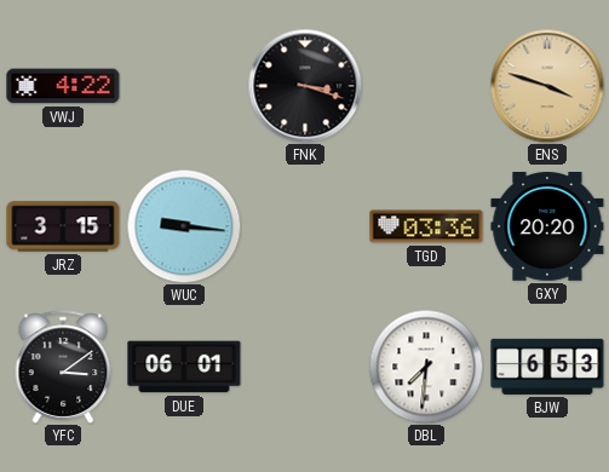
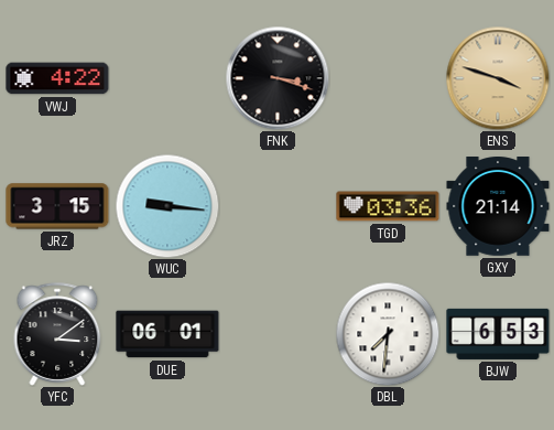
GXY: 20:20 -> 21:14 (498, 207)
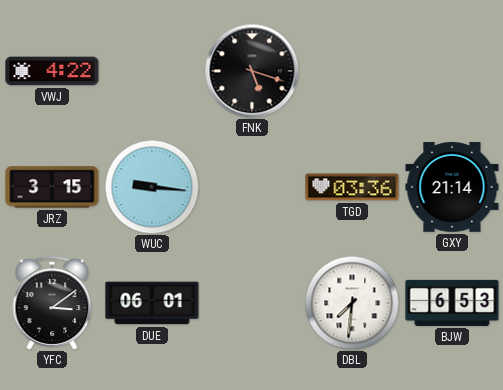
FNK: 3:18 -> 5:18 (252, 71)
ENS: 3:48 -> none (498, 78)
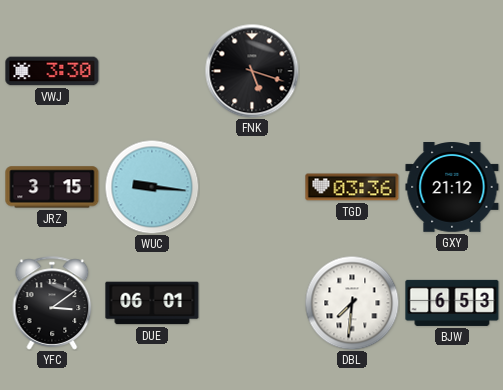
VWJ: 4:22 -> 3:30 (52, 71)
GXY: 21:14 -> 21:12 (452, 188)
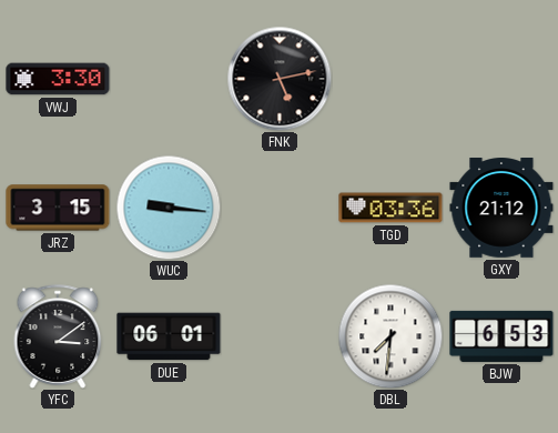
FNK: 5:18 -> 5:13 (280, 79)
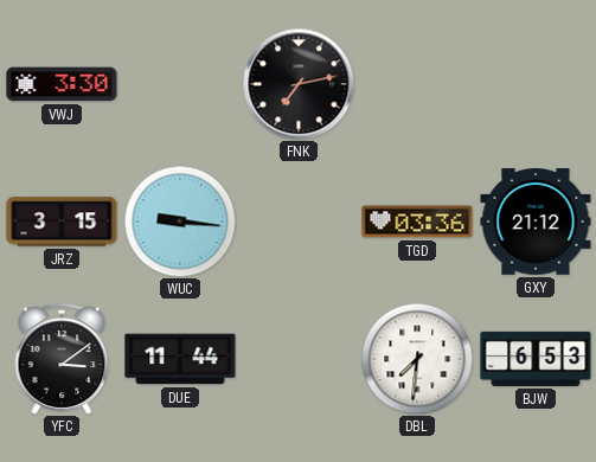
FNK: 5:13 -> 7:13 (299, 84)
DUE: 06:01 -> 11:44 (180, 359)
